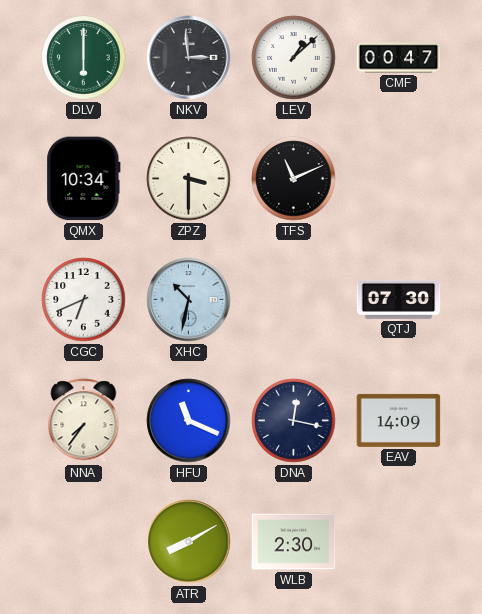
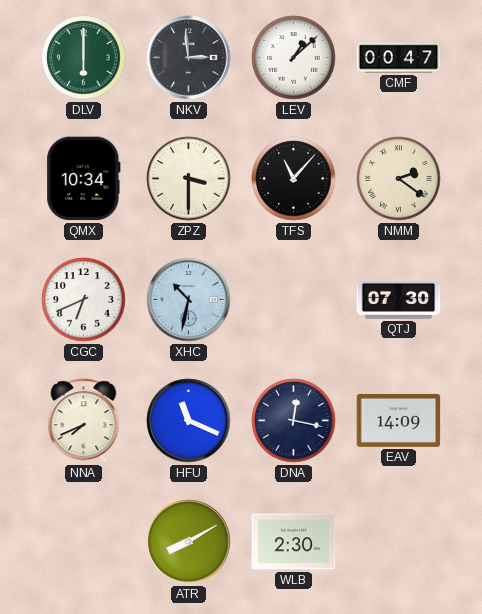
TFS: 11:11 -> 11:07 (294, 179)
NMM: none -> 2:21 (399, 179)
NNA: 7:36 -> 7:41 (84, 421)
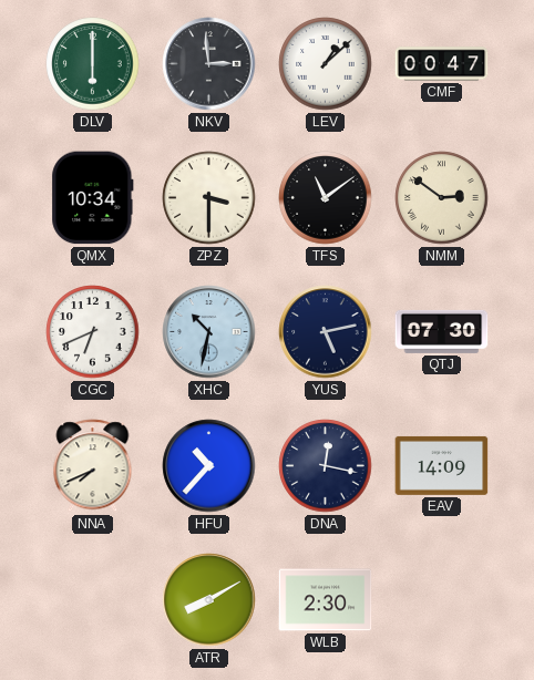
TFS: 11:07 -> 11:09 (326, 198)
NMM: 2:21 -> 2:51 (442, 198)
YUS: none -> 5:13 (326, 332)
HFU: 11:19 -> 10:37 (209, 466)
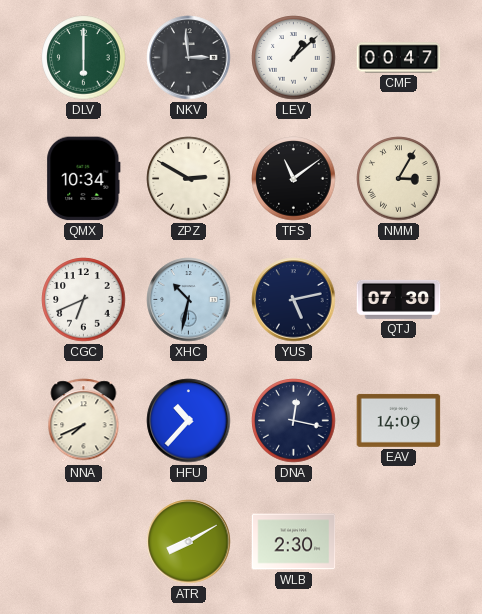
ZPZ: 3:30 -> 2:50 (189, 179)
NMM: 2:51 -> 3:05 (399, 179)
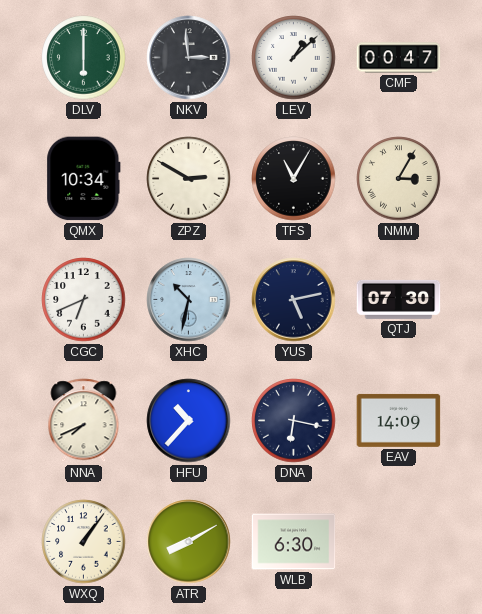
TFS: 11:09 -> 11:05 (294, 179)
DNA: 12:17 -> 6:17 (294, 421)
WXQ: none -> 1:06 (84, 542)
WLB: 2:30 -> 6:30 (294, 542)
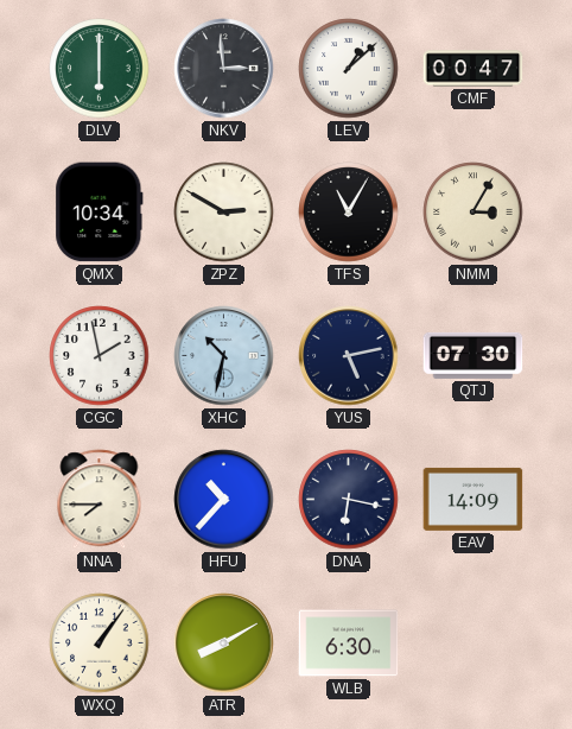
CGC: 6:41 -> 1:58 (100, 356)
NNA: 7:41 -> 7:45 (100, 500)
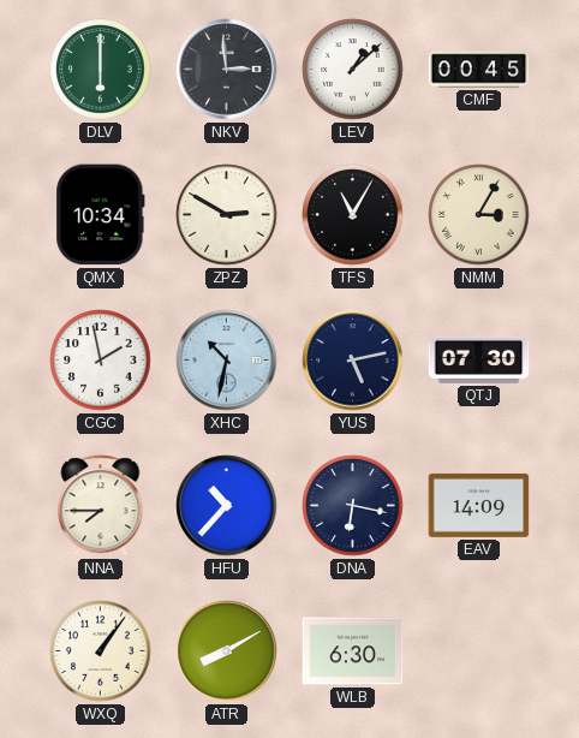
CMF: 00:47 -> 00:45 (479, 70)
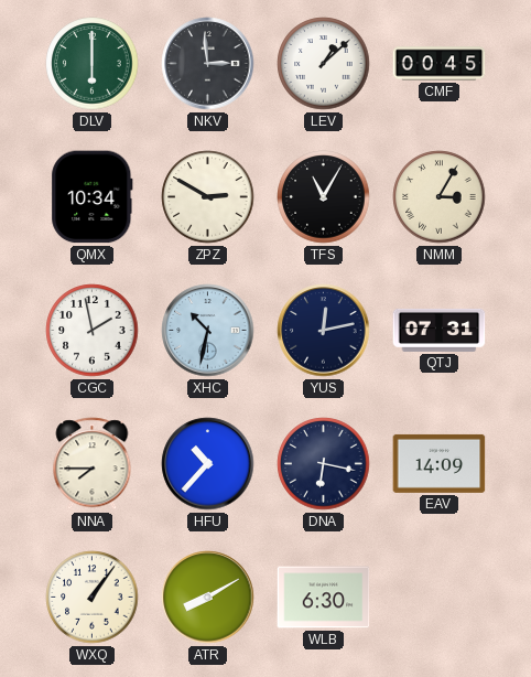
YUS: 5:13 -> 12:13 (324, 331)
QTJ: 07:30 -> 07:31 (440, 330)
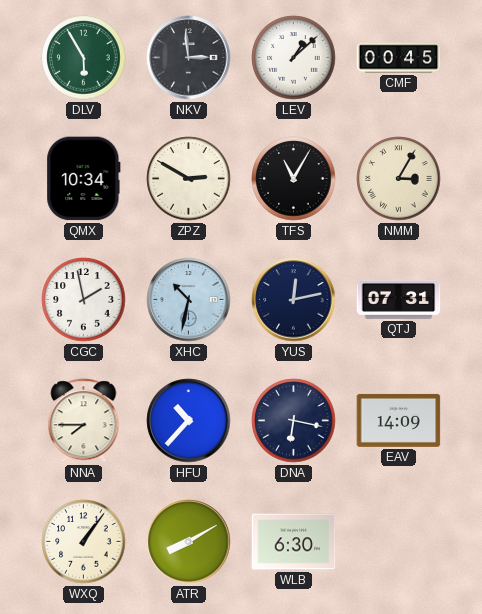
DLV: 6:00 -> 5:55 (84, 58)
